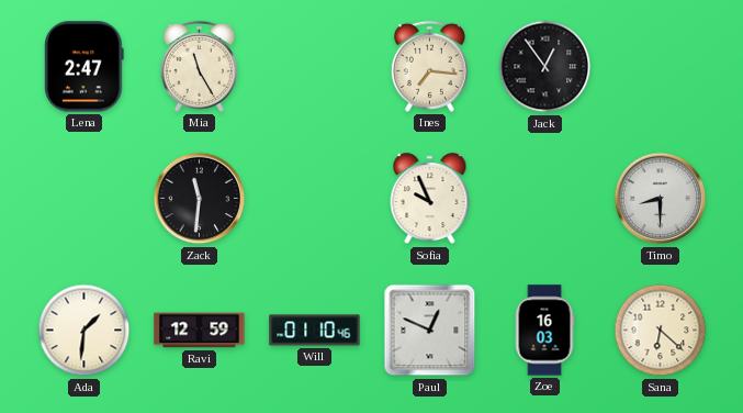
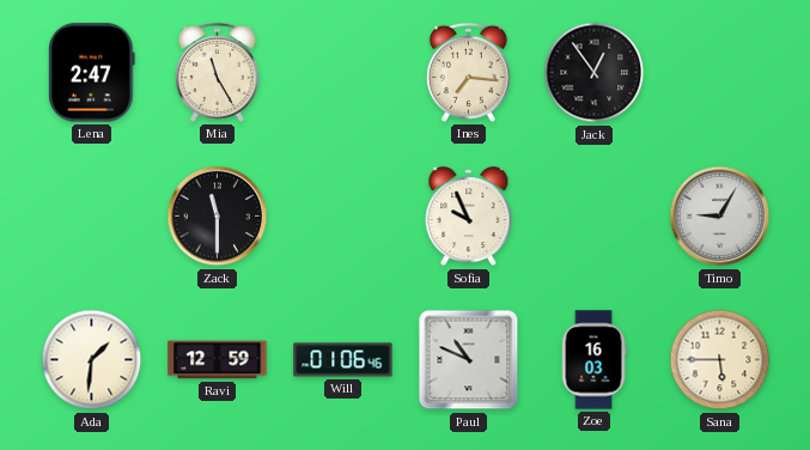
Zack: 11:31 -> 11:30 (218, 217)
Timo: 8:30 -> 9:05 (720, 217)
Will: 01:10 -> 01:06 (343, 360)
Paul: 12:49 -> 10:49 (469, 360)
Sana: 6:22 -> 5:45 (720, 360)
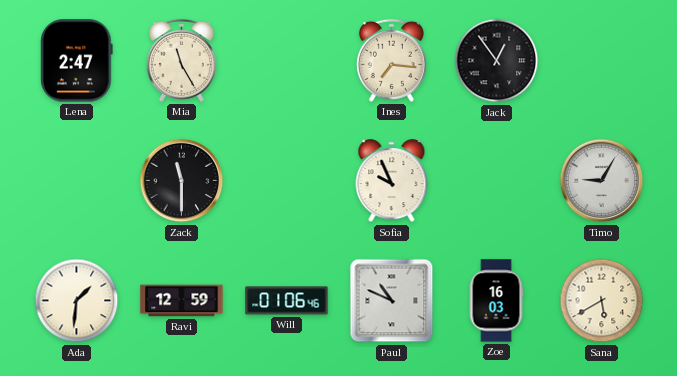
Sana: 5:45 -> 5:40 (602, 301)
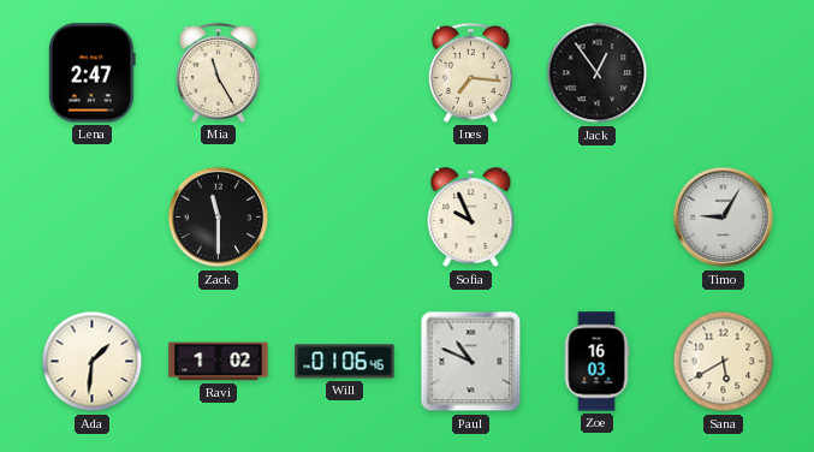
Ravi: 12:59 -> 1:02 (219, 362)
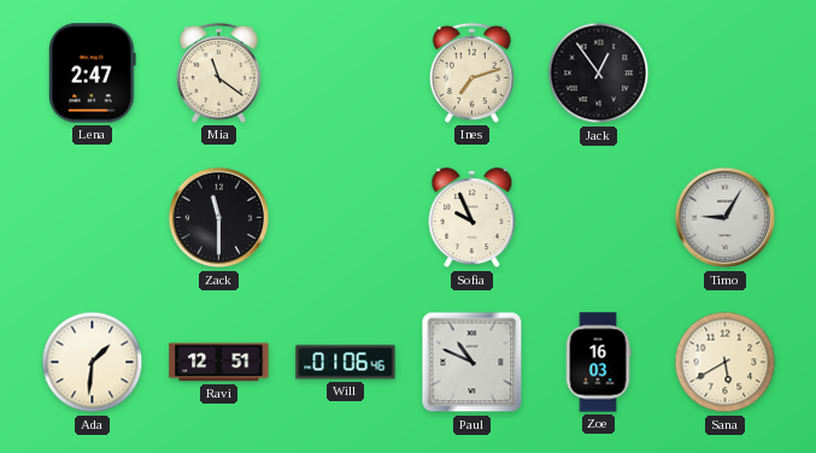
Mia: 11:25 -> 11:21 (218, 72)
Ines: 7:16 -> 7:12 (471, 72)
Ravi: 1:02 -> 12:51 (219, 363)
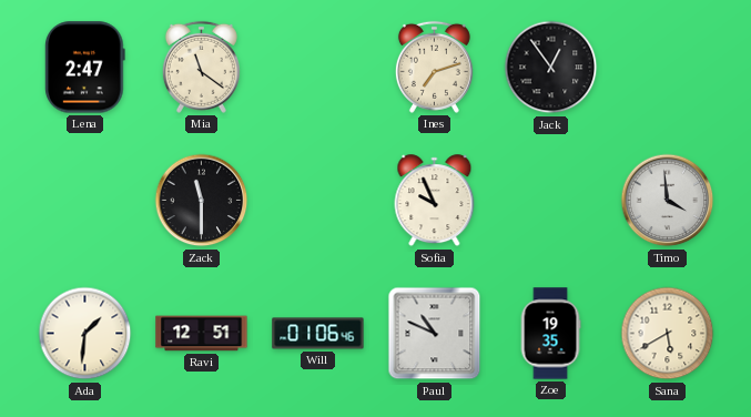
Timo: 9:05 -> 3:59 (668, 201)
Zoe: 16:03 -> 19:35 (550, 334)
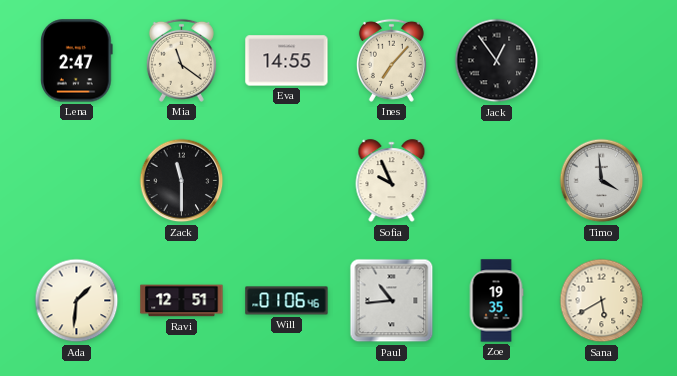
Eva: none -> 14:55 (287, 61)
Ines: 7:12 -> 7:07 (391, 60)
Paul: 10:49 -> 10:44 (392, 301)
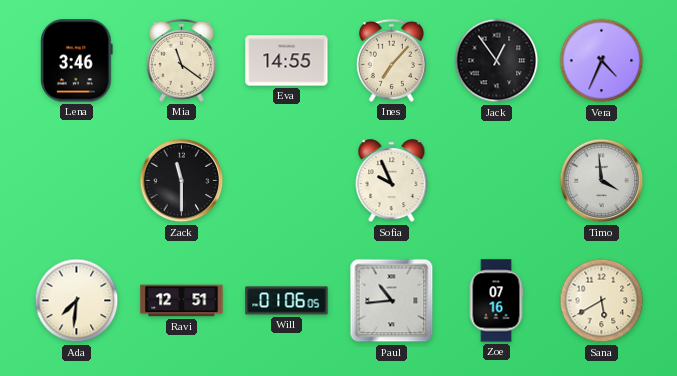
Lena: 2:47 -> 3:46 (77, 61)
Vera: none -> 4:34 (602, 61)
Ada: 1:31 -> 7:31 (77, 301)
Will: 01:06:46 -> 01:06:05 (287, 301)
Zoe: 19:35 -> 07:16 (496, 301)
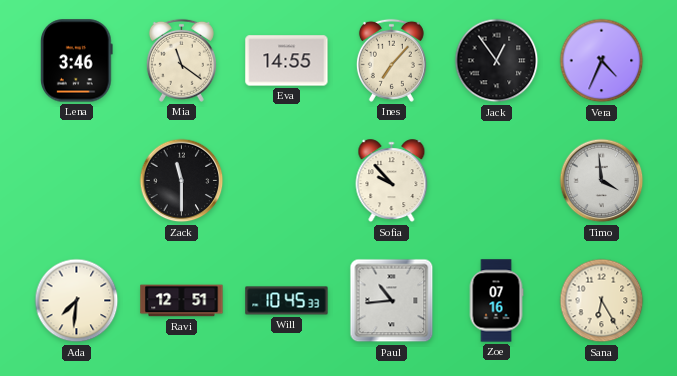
Sofia: 9:56 -> 9:53 (392, 181)
Will: 01:06 -> 10:45 (287, 301)
Sana: 5:40 -> 6:25 (602, 301)
